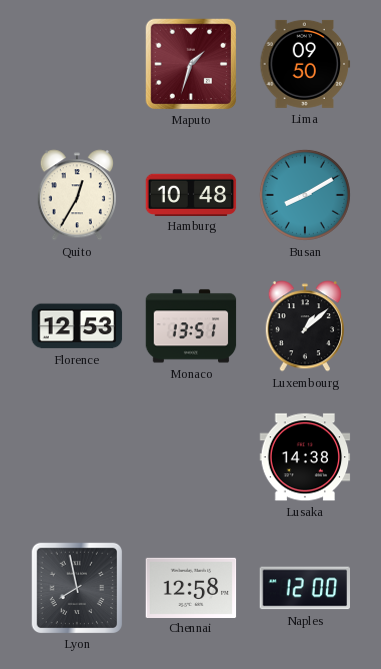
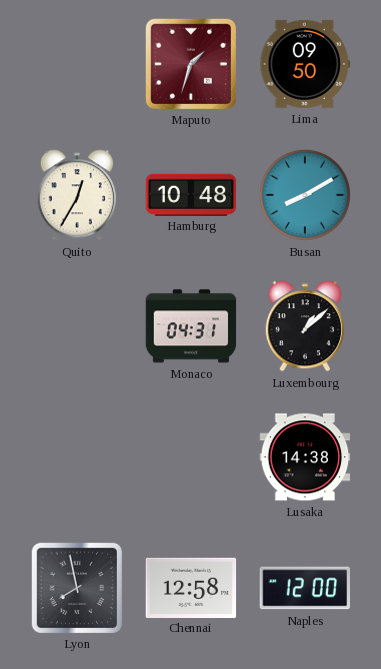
Florence: 12:53 -> none (77, 326)
Monaco: 13:51 -> 04:31 (191, 326)
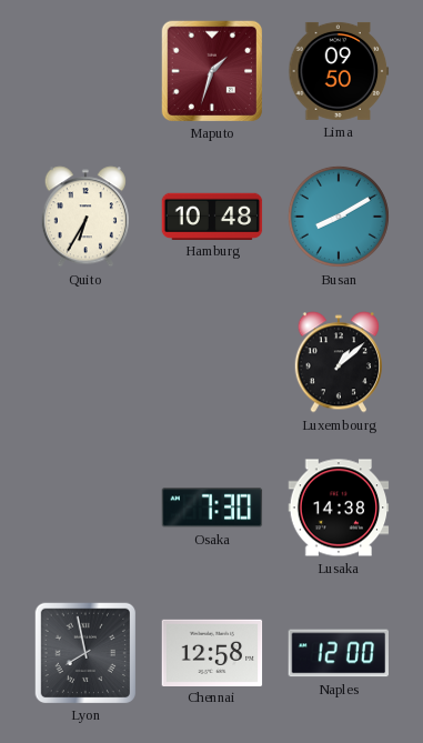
Quito: 12:35 -> 6:35 (85, 217)
Monaco: 04:31 -> none (191, 326)
Osaka: none -> 7:30 (212, 508)
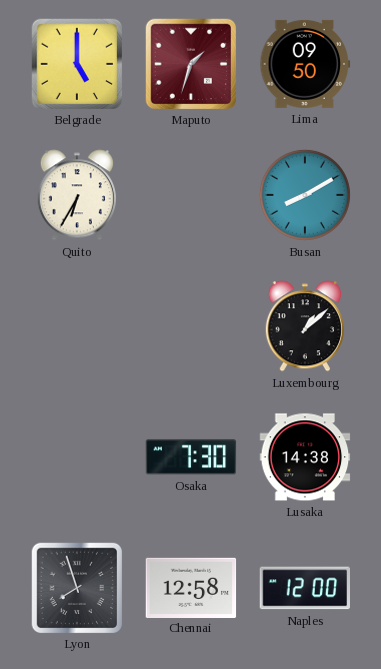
Belgrade: none -> 5:00 (76, 63)
Hamburg: 10:48 -> none (212, 215)
Lyon: 7:58 -> 7:57 (76, 587)
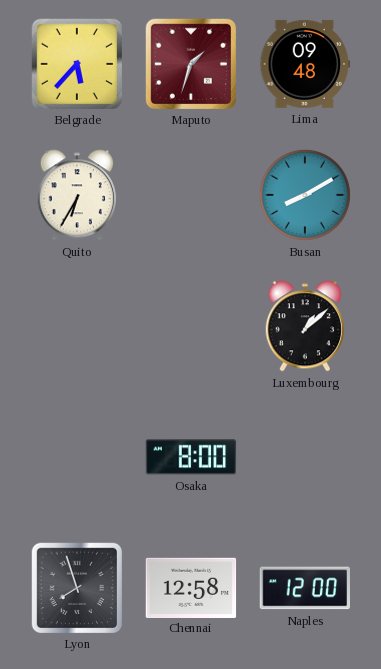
Belgrade: 5:00 -> 5:37 (76, 63)
Lima: 09:50 -> 09:48 (305, 64)
Osaka: 7:30 -> 8:00 (191, 457)
Lusaka: 14:38 -> none (305, 457)
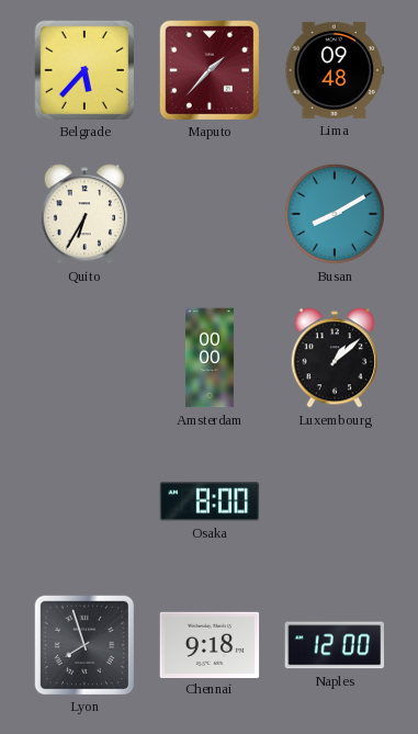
Maputo: 1:33 -> 1:37 (208, 69)
Amsterdam: none -> 00:00 (210, 358)
Chennai: 12:58 -> 9:18 (210, 644)
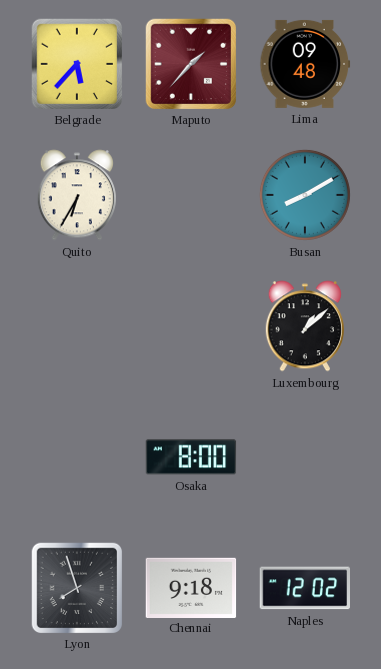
Amsterdam: 00:00 -> none (210, 358)
Naples: 12:00 -> 12:02 (305, 588)
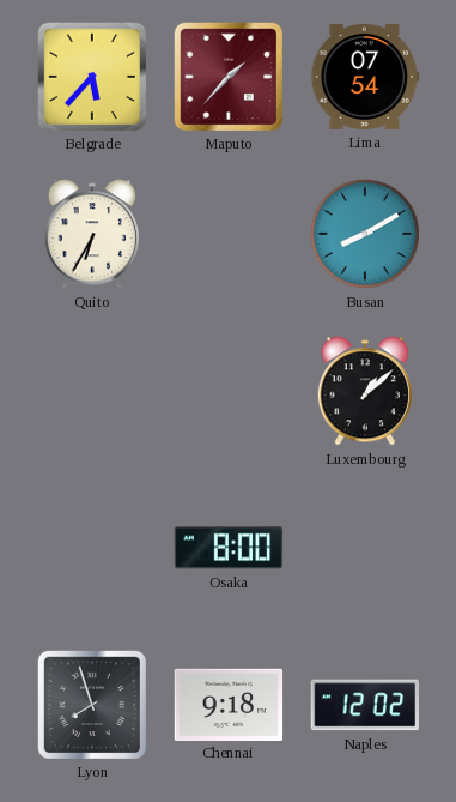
Lima: 09:48 -> 07:54 (365, 77)
